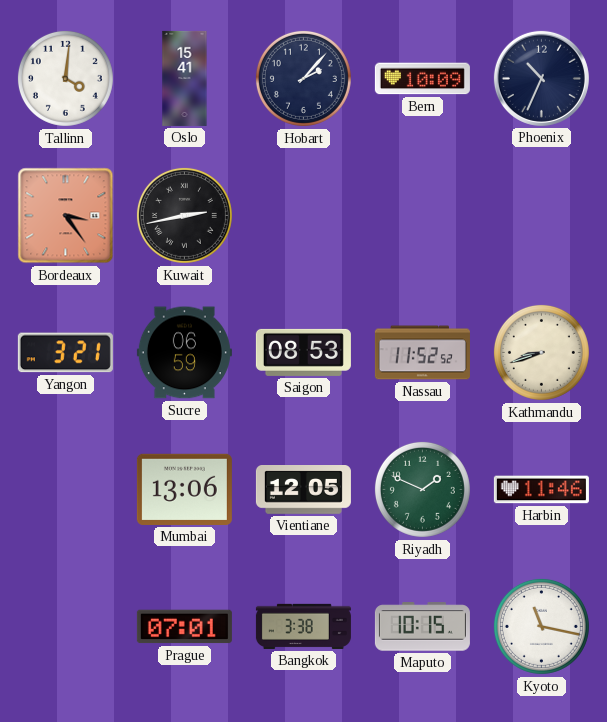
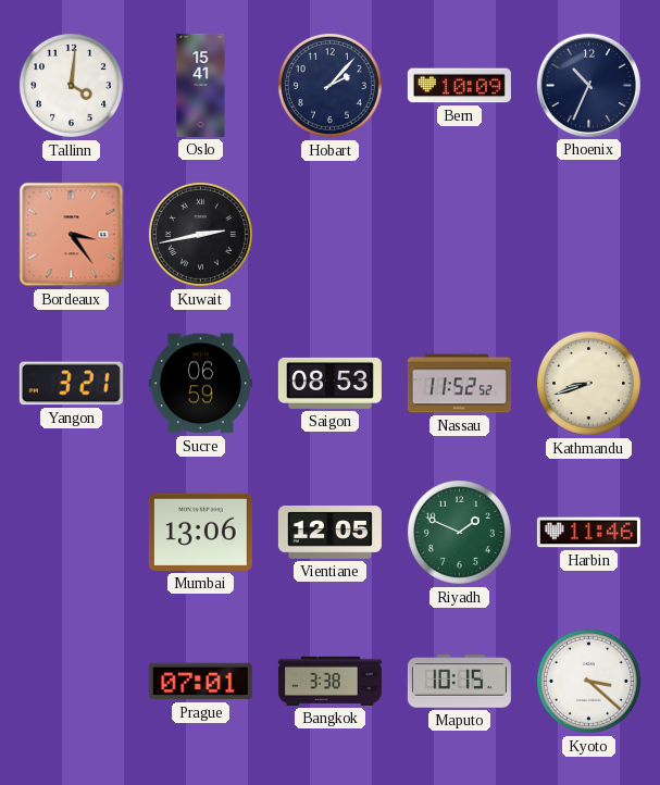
Kyoto: 11:17 -> 3:22 (588, 681)
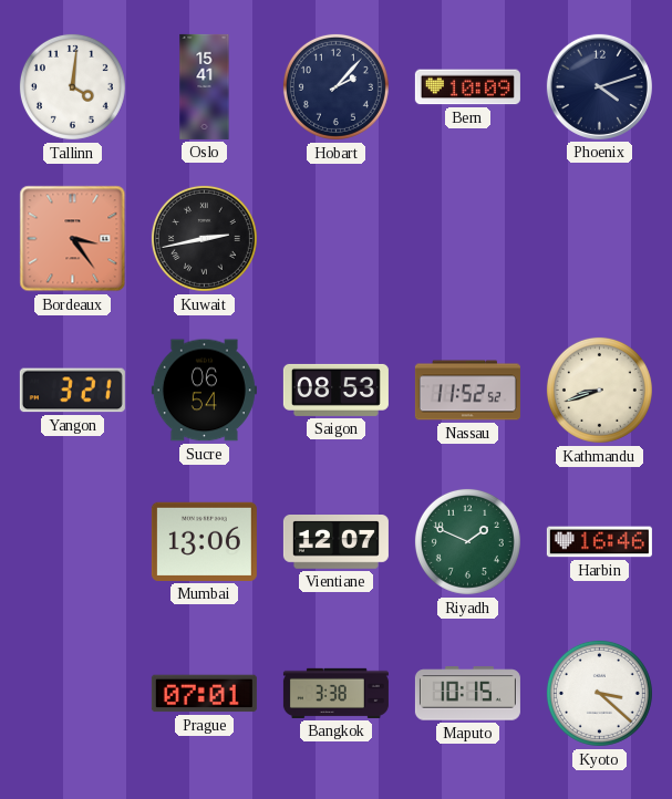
Phoenix: 10:34 -> 4:12 (599, 86)
Sucre: 06:59 -> 06:54 (204, 391)
Vientiane: 12:05 -> 12:07 (335, 542)
Harbin: 11:46 -> 16:46 (599, 542)
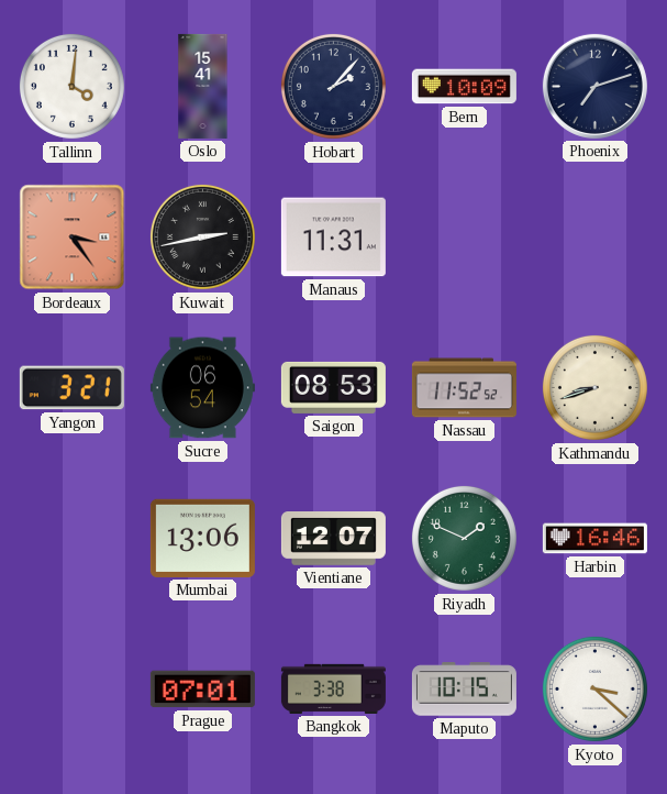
Phoenix: 4:12 -> 7:12 (594, 86)
Manaus: none -> 11:31 (333, 238)
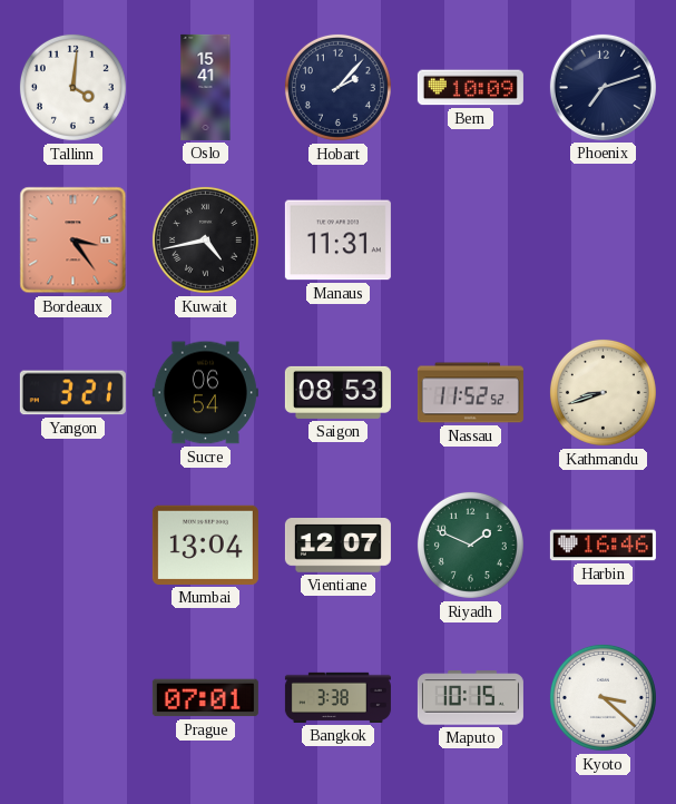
Kuwait: 2:43 -> 4:43 (205, 239)
Mumbai: 13:06 -> 13:04 (205, 545)
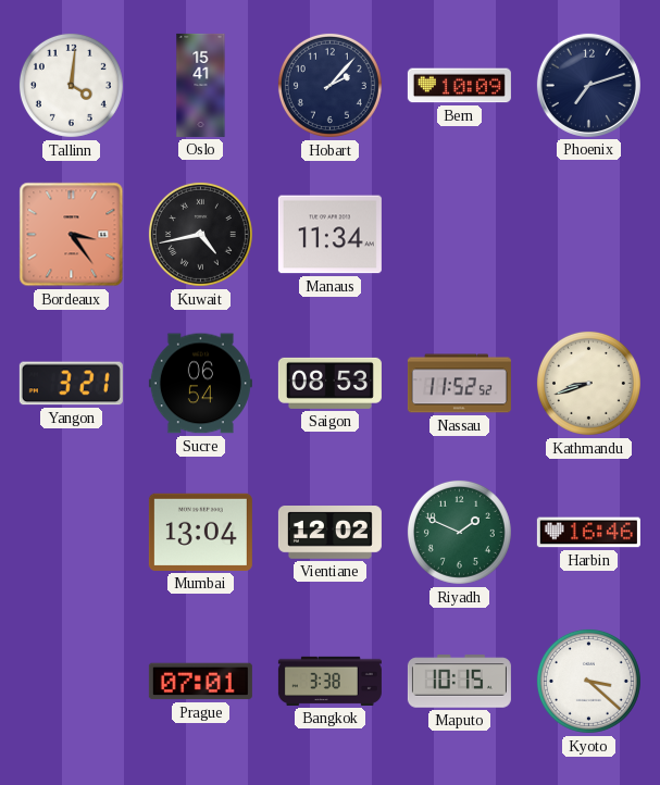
Manaus: 11:31 -> 11:34 (329, 235)
Vientiane: 12:07 -> 12:02 (329, 533)
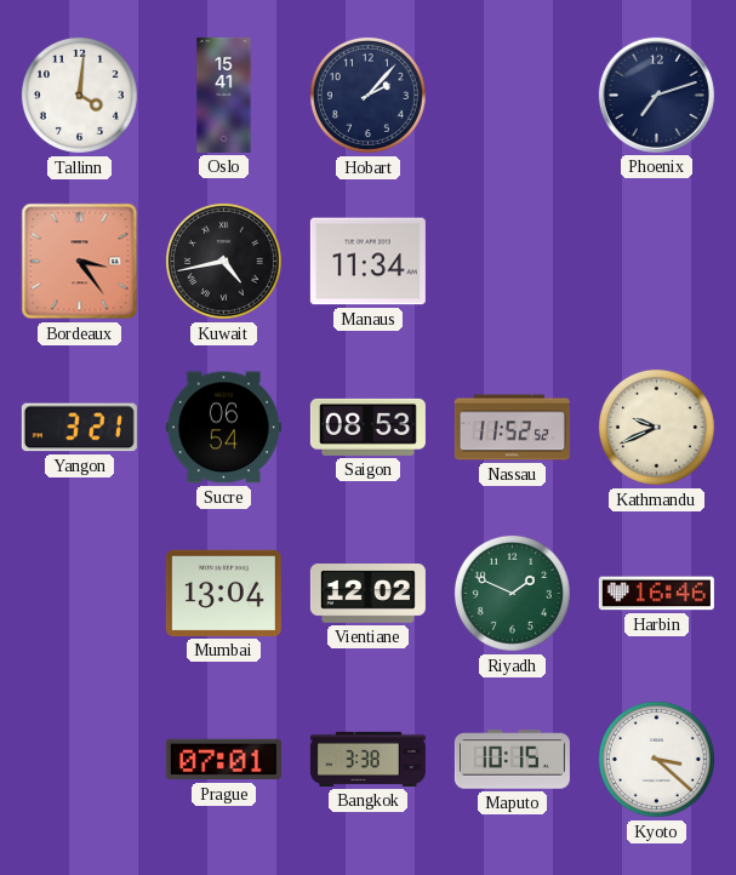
Bern: 10:09 -> none (459, 86)
Kathmandu: 8:42 -> 9:41 (656, 427)
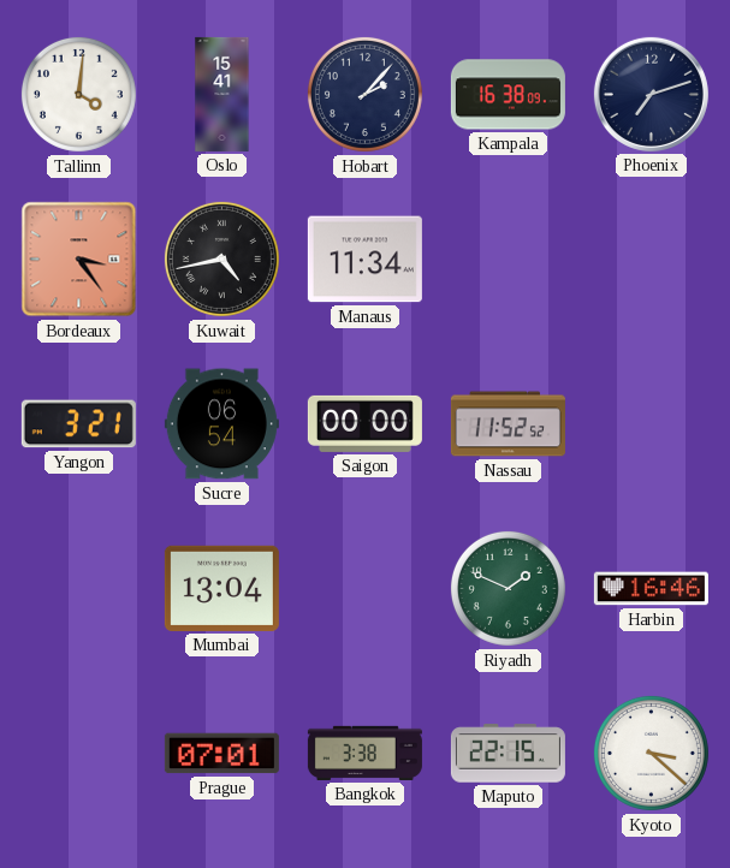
Kampala: none -> 16:38 (508, 95)
Saigon: 08:53 -> 00:00 (364, 423)
Kathmandu: 9:41 -> none (656, 427)
Vientiane: 12:02 -> none (367, 594)
Maputo: 10:15 -> 22:15 (508, 754)
